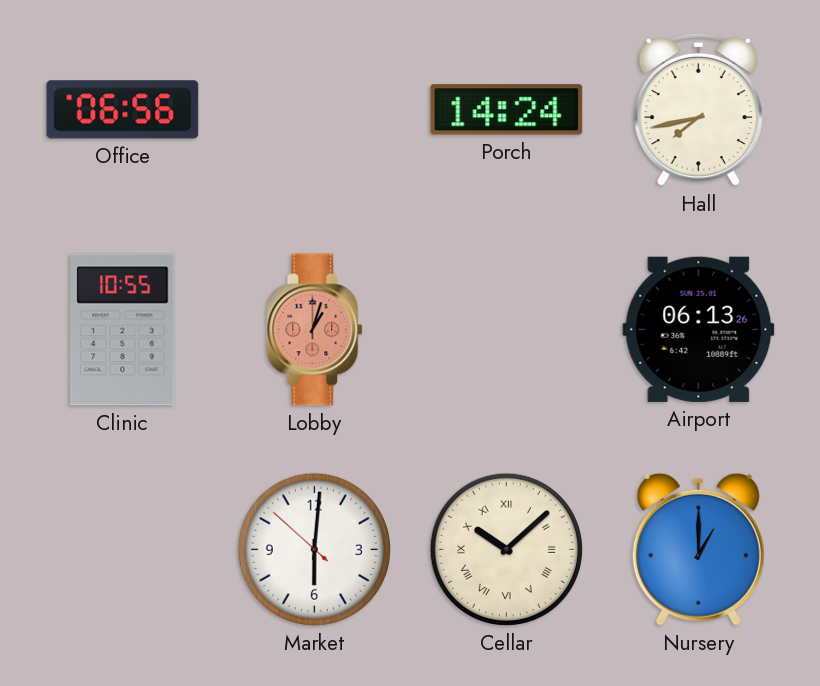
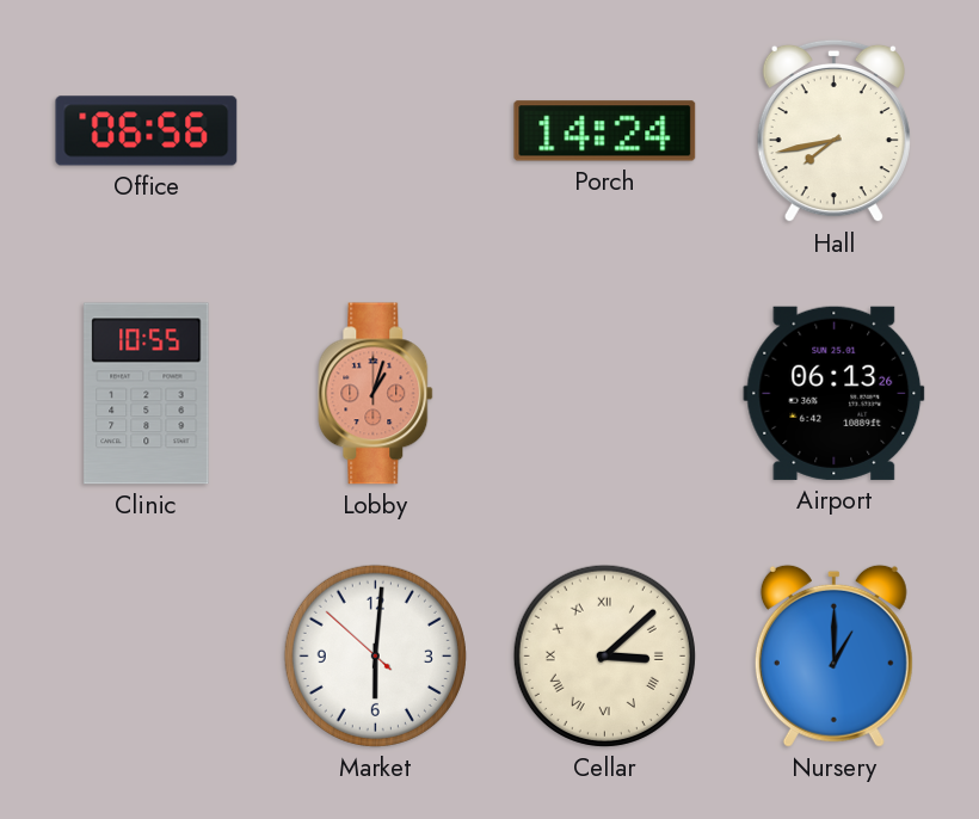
Cellar: 10:08 -> 3:08 (604, 655)
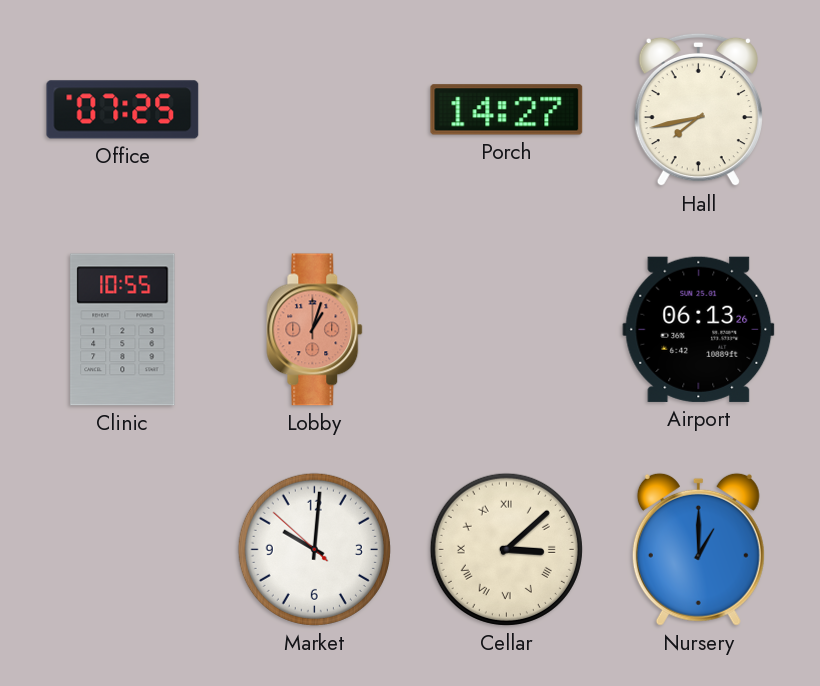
Office: 06:56 -> 07:25 (123, 110)
Porch: 14:24 -> 14:27 (507, 110)
Market: 6:00 -> 10:00 (314, 549)
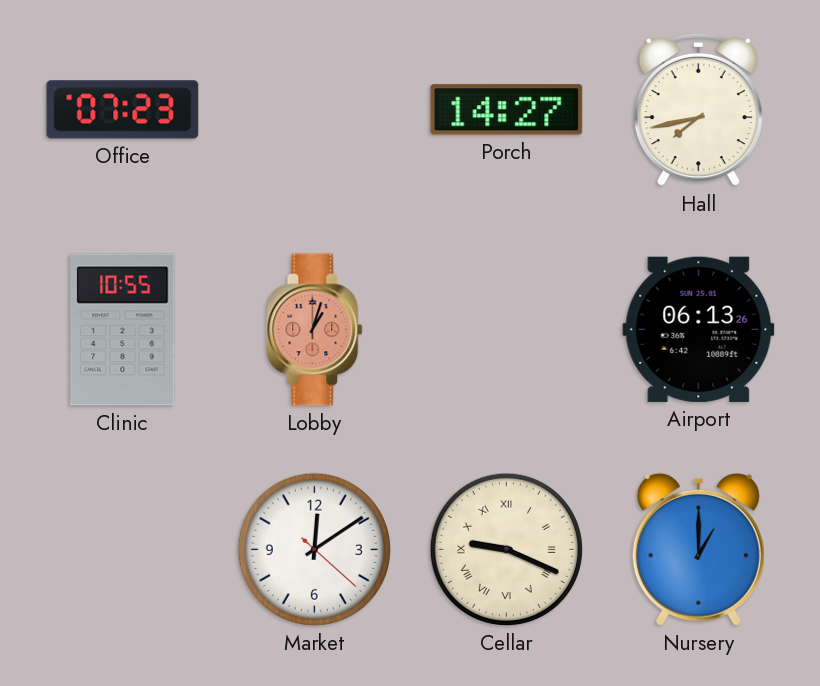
Office: 07:25 -> 07:23 (123, 110)
Market: 10:00 -> 12:09 (314, 549)
Cellar: 3:08 -> 9:19 (506, 549)
